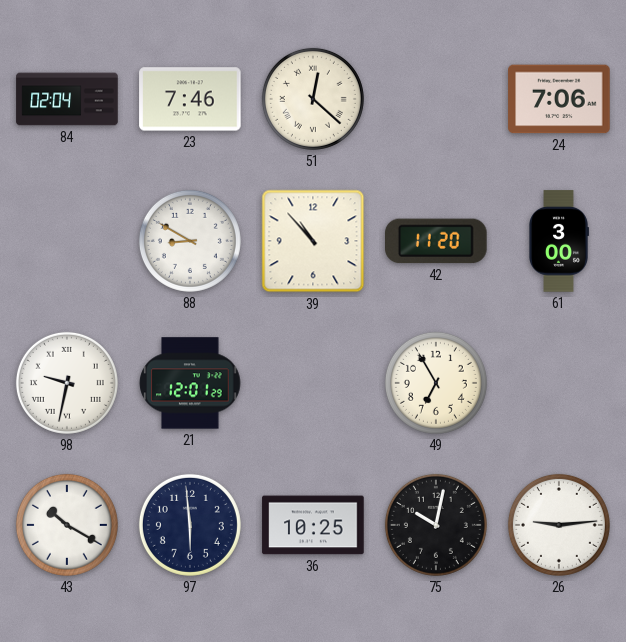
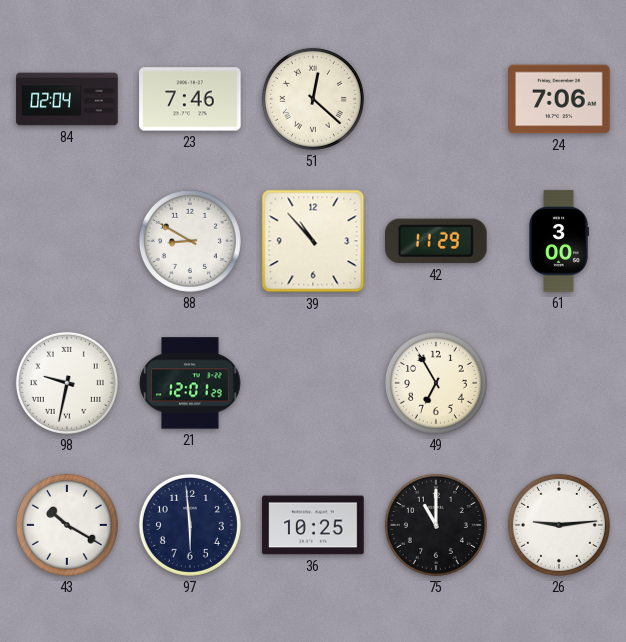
42: 11:20 -> 11:29 (436, 241)
75: 10:02 -> 11:00 (436, 525)
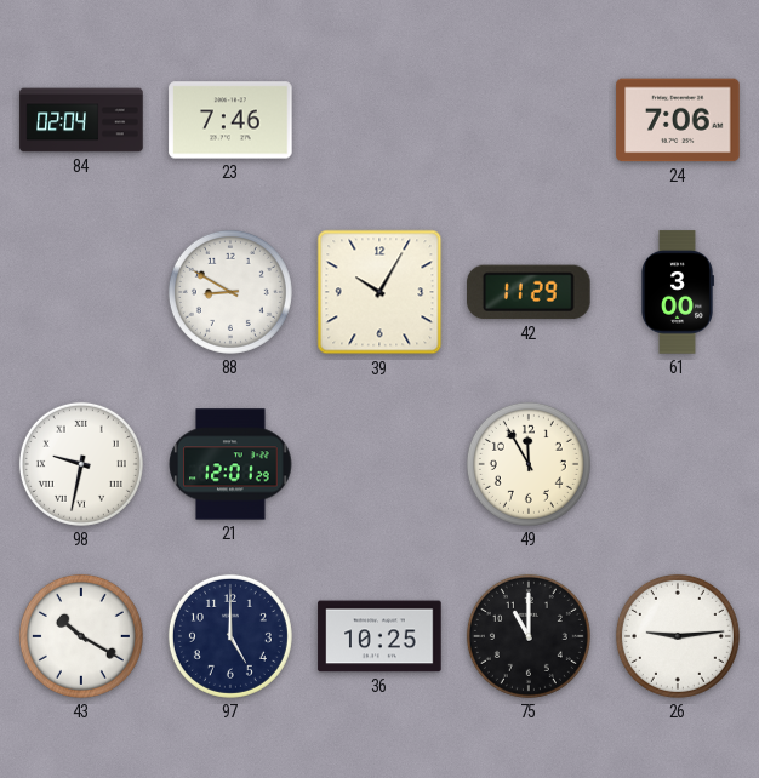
51: 12:22 -> none (313, 99)
39: 10:53 -> 10:05 (379, 292)
49: 6:55 -> 11:55 (529, 464)
97: 5:59 -> 5:00 (230, 636)
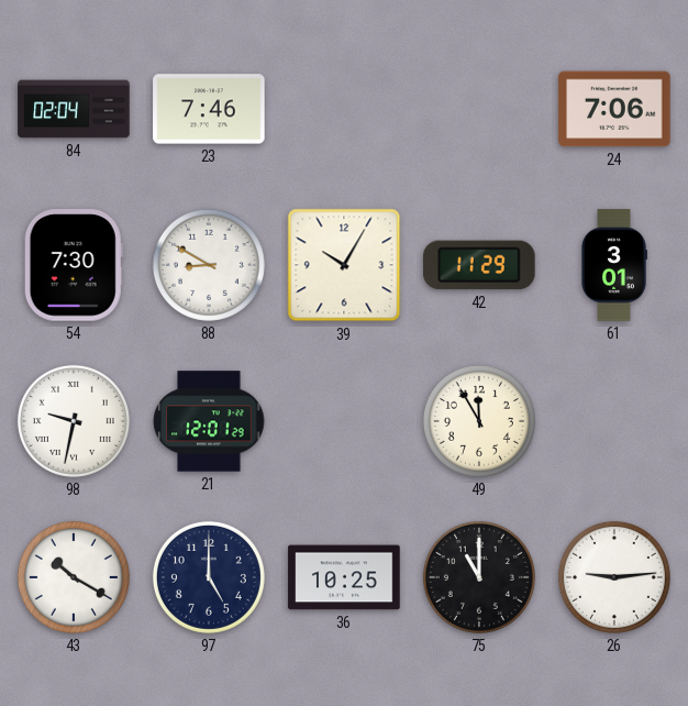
54: none -> 7:30 (74, 265)
61: 3:00 -> 3:01 (614, 265)
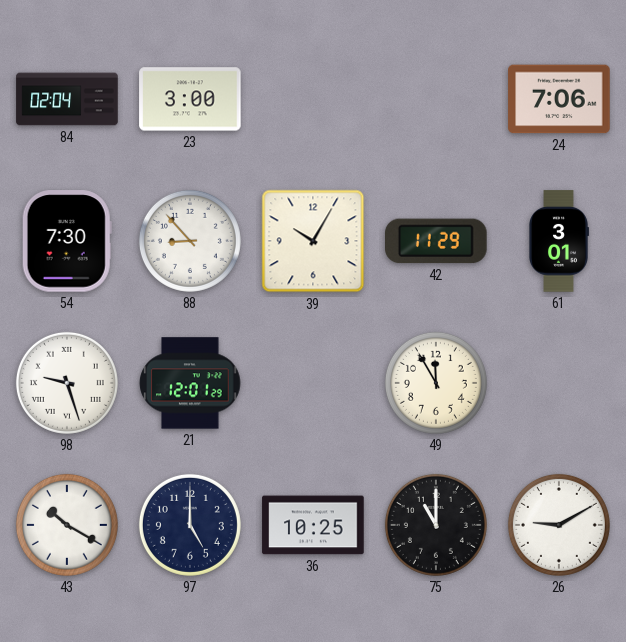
23: 7:46 -> 3:00 (190, 99)
88: 8:50 -> 8:53 (190, 241)
98: 9:32 -> 9:27 (67, 383)
26: 9:14 -> 9:10 (559, 525)
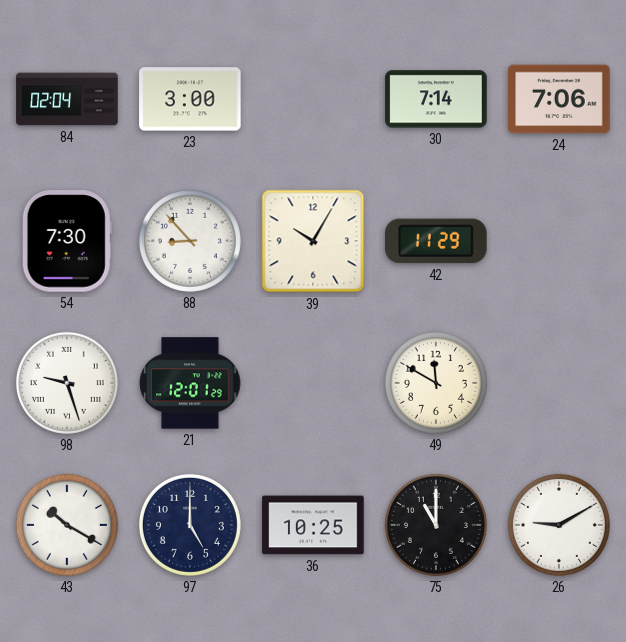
30: none -> 7:14 (436, 99)
61: 3:01 -> none (559, 241)
49: 11:55 -> 11:50 (436, 383)
